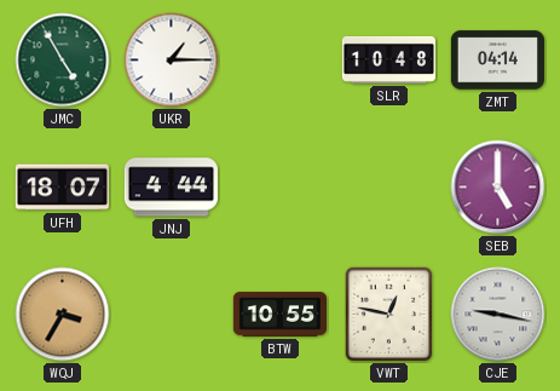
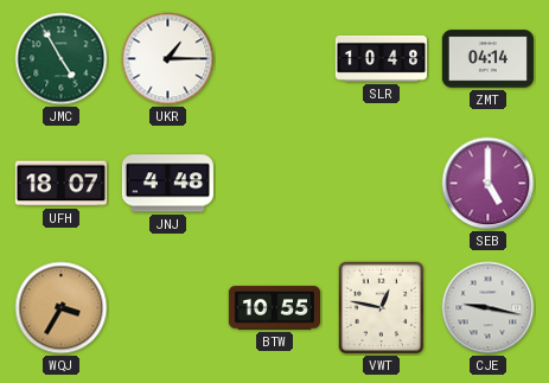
JNJ: 4:44 -> 4:48 (167, 184)
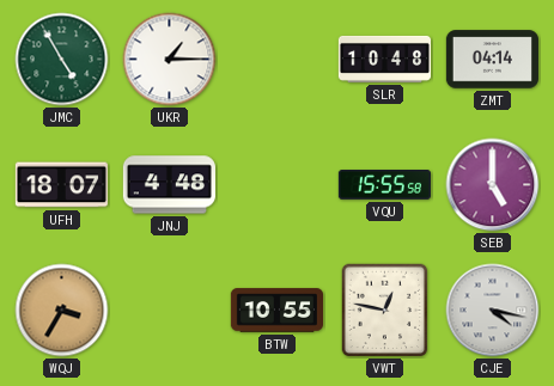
VQU: none -> 15:55 (384, 185)
CJE: 9:17 -> 4:17 (493, 311)
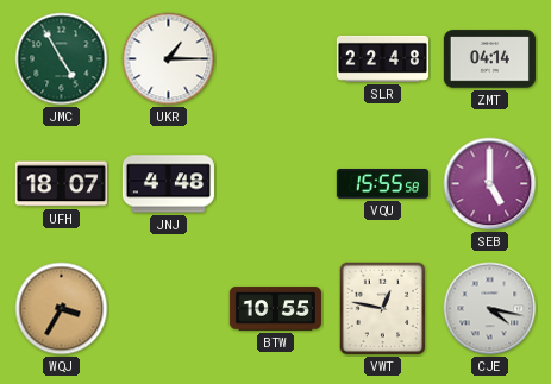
SLR: 10:48 -> 22:48 (382, 58)
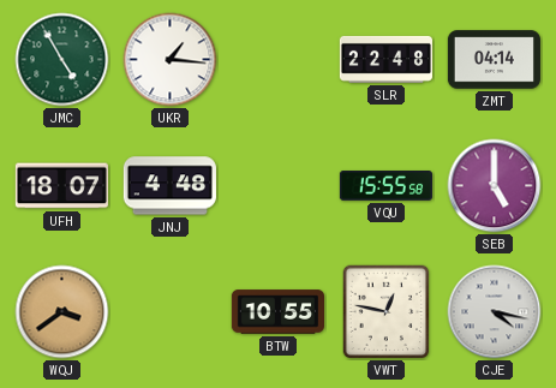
UKR: 1:15 -> 1:16 (171, 60)
WQJ: 3:35 -> 3:39 (62, 312)
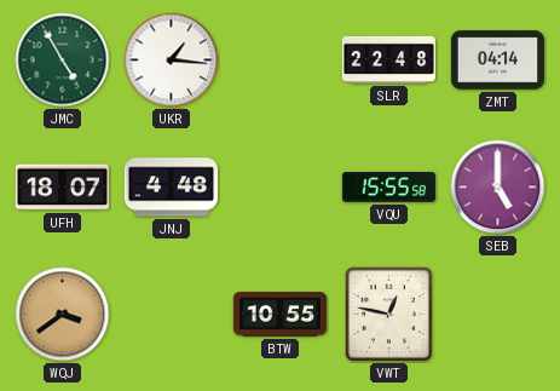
CJE: 4:17 -> none (495, 312)
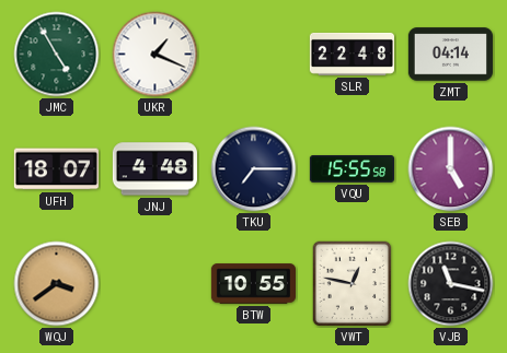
UKR: 1:16 -> 1:19 (155, 55)
TKU: none -> 7:15 (254, 169)
VJB: none -> 11:17 (451, 284)
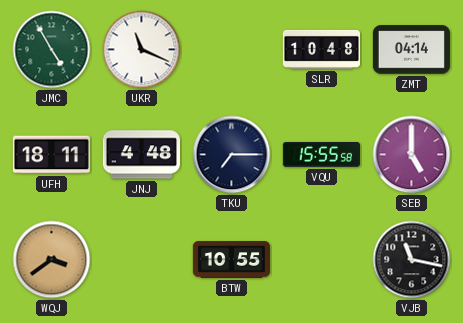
UKR: 1:19 -> 11:19 (142, 50)
SLR: 22:48 -> 10:48 (321, 49)
UFH: 18:07 -> 18:11 (51, 155)
VWT: 12:47 -> none (353, 284)
